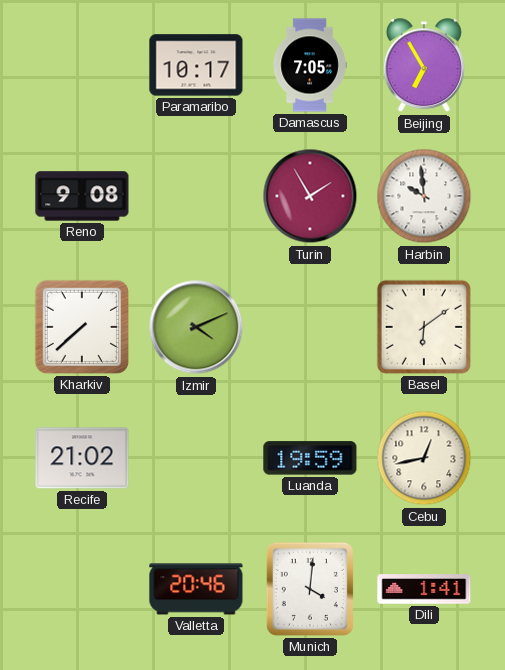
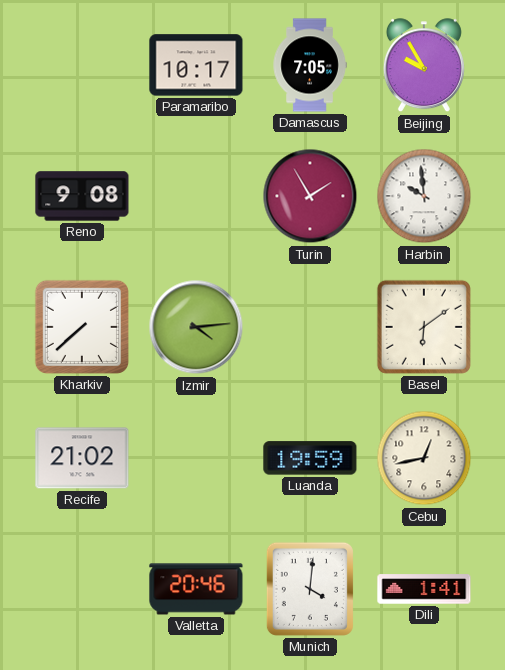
Beijing: 6:55 -> 9:55 (424, 66)
Izmir: 4:11 -> 4:14 (196, 327)
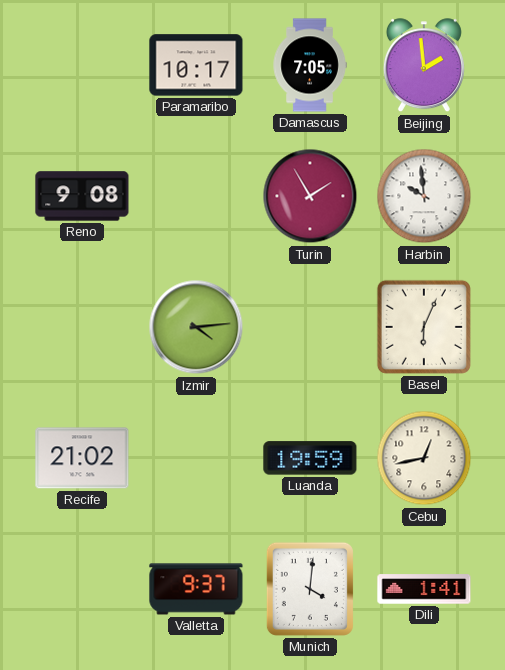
Beijing: 9:55 -> 1:59 (424, 66)
Kharkiv: 7:38 -> none (82, 327)
Basel: 6:09 -> 6:04 (424, 327)
Valletta: 20:46 -> 9:37 (196, 589)
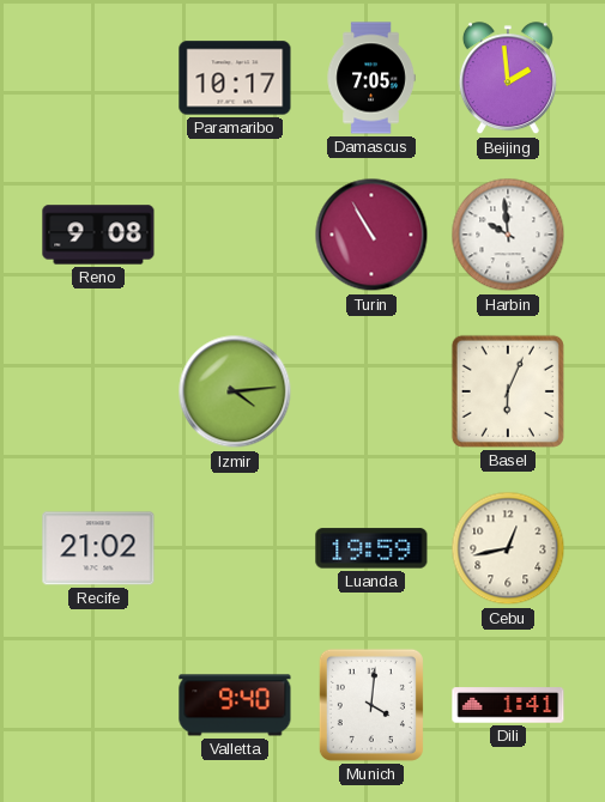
Turin: 1:55 -> 10:55 (371, 235)
Valletta: 9:37 -> 9:40 (235, 705)
